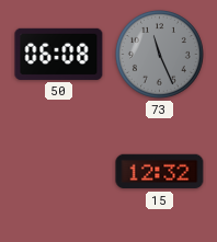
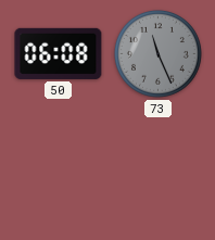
15: 12:32 -> none (160, 172)
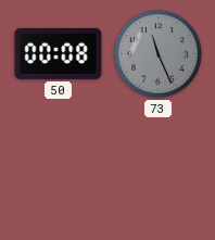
50: 06:08 -> 00:08 (59, 53)
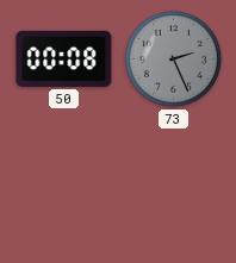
73: 11:26 -> 2:26 (173, 58)
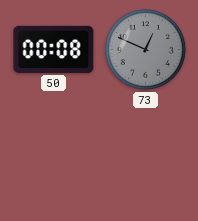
73: 2:26 -> 12:49 (145, 49)
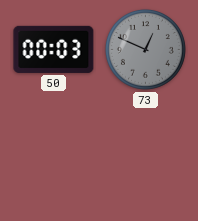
50: 00:08 -> 00:03 (54, 49)
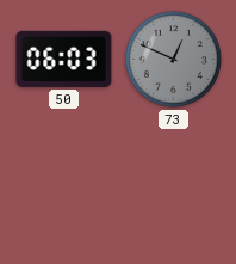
50: 00:03 -> 06:03 (64, 59)
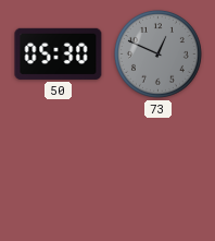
50: 06:03 -> 05:30 (59, 53)
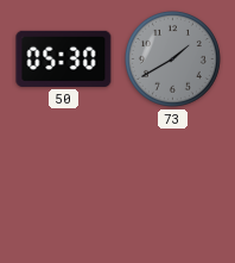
73: 12:49 -> 1:40 (172, 58)
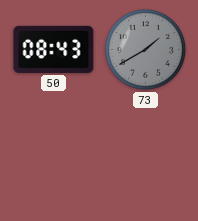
50: 05:30 -> 08:43 (54, 49)
